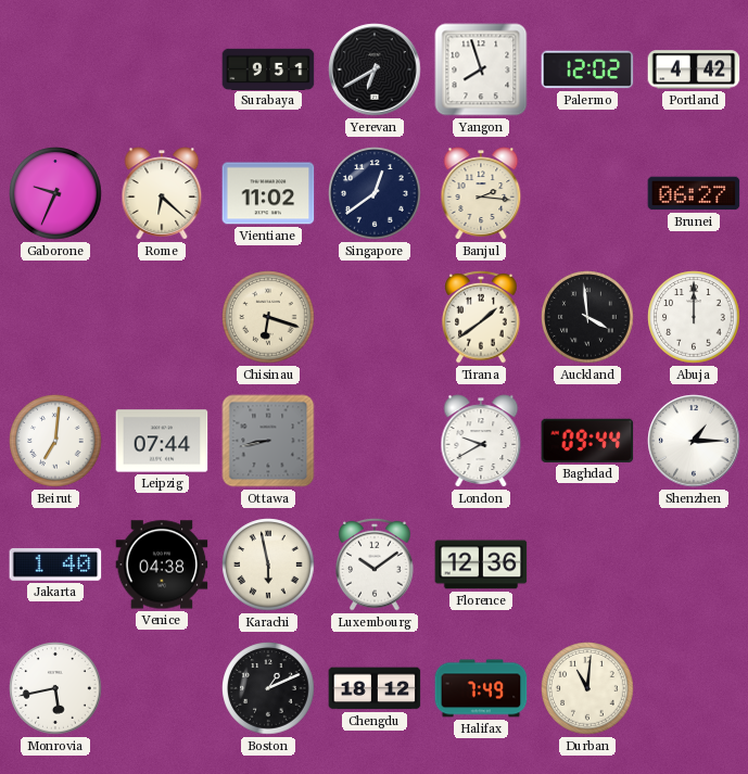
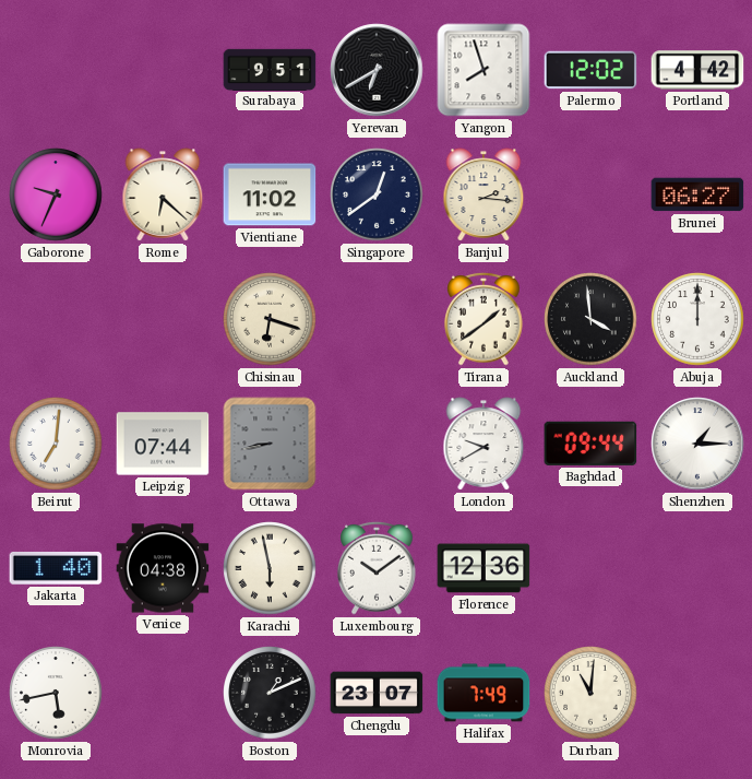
Chengdu: 18:12 -> 23:07 (377, 693)
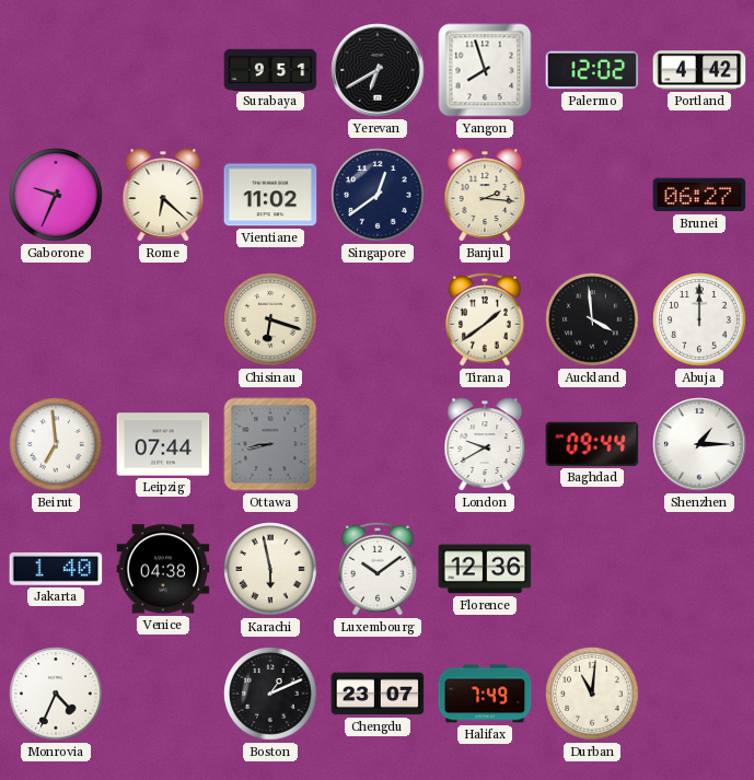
Beirut: 7:01 -> 6:59 (56, 444)
Monrovia: 5:43 -> 4:34 (56, 694)
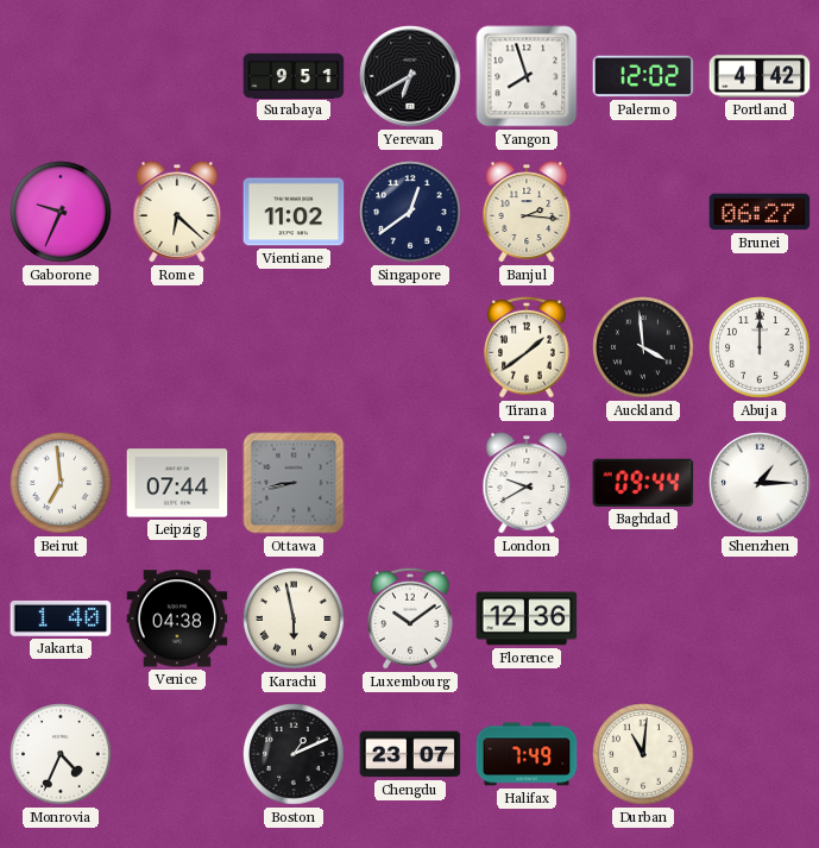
Chisinau: 6:18 -> none (270, 319)
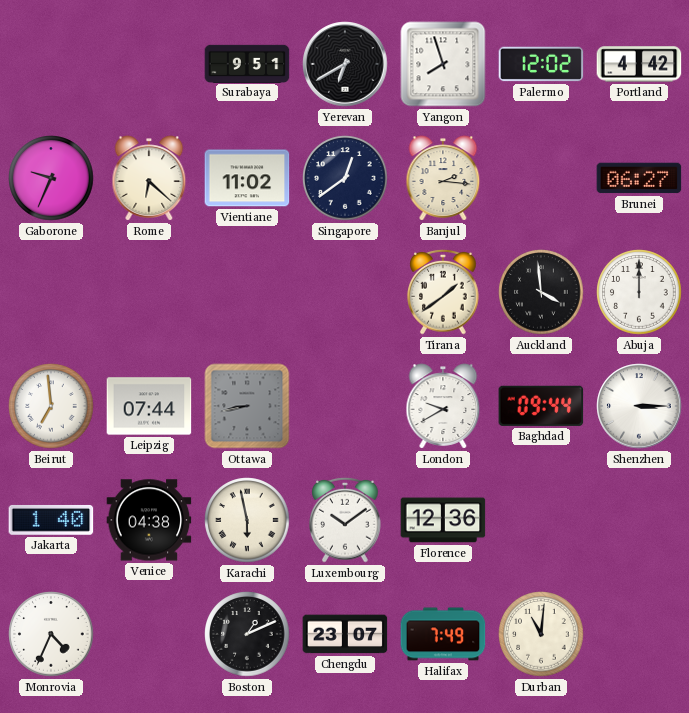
Shenzhen: 1:15 -> 3:15 (639, 406)
